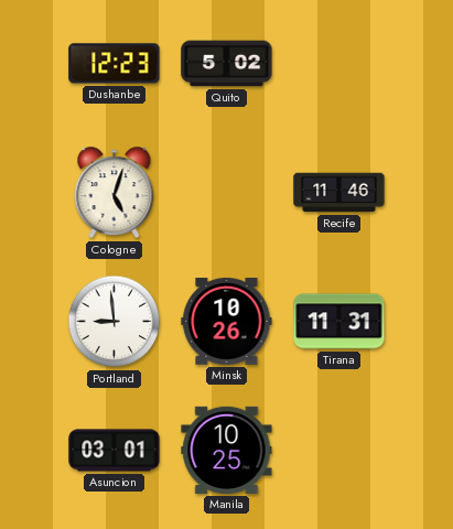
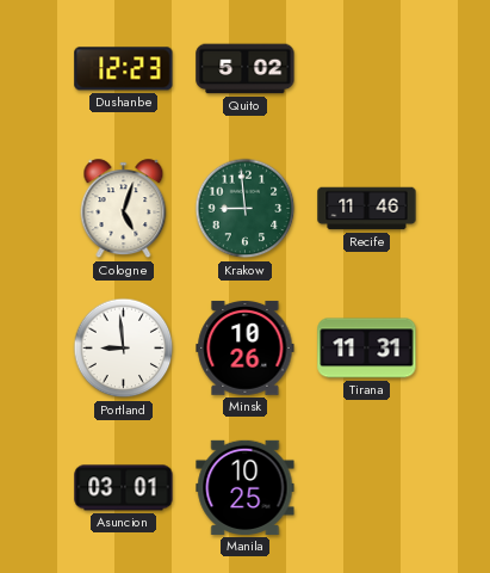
Krakow: none -> 8:59 (246, 209)
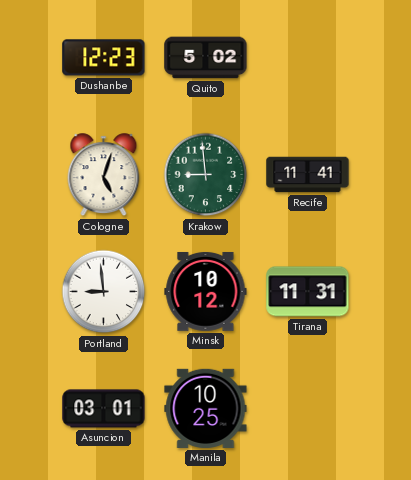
Recife: 11:46 -> 11:41 (308, 175)
Minsk: 10:26 -> 10:12 (206, 291)
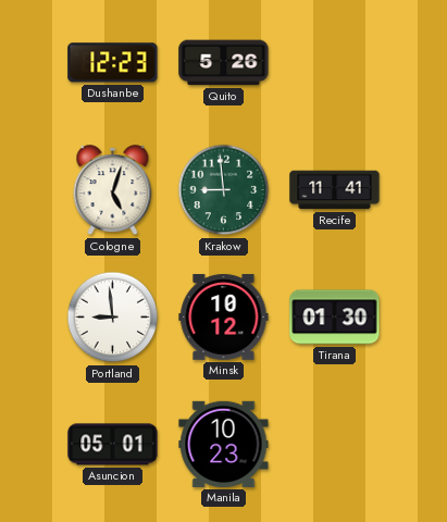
Quito: 5:02 -> 5:26 (224, 63)
Tirana: 11:31 -> 01:30 (335, 318)
Asuncion: 03:01 -> 05:01 (113, 445)
Manila: 10:25 -> 10:23 (224, 444)
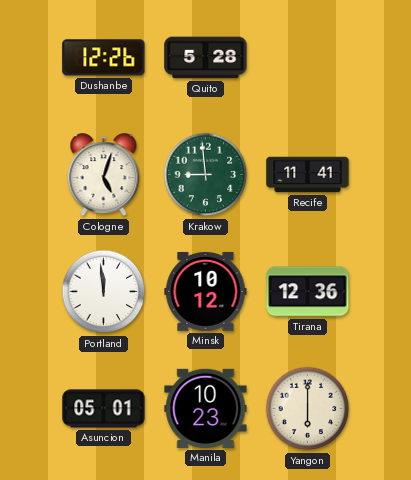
Dushanbe: 12:23 -> 12:26 (104, 58)
Quito: 5:26 -> 5:28 (206, 58)
Portland: 8:59 -> 11:59 (104, 292)
Tirana: 01:30 -> 12:36 (308, 292)
Yangon: none -> 6:00 (308, 409)
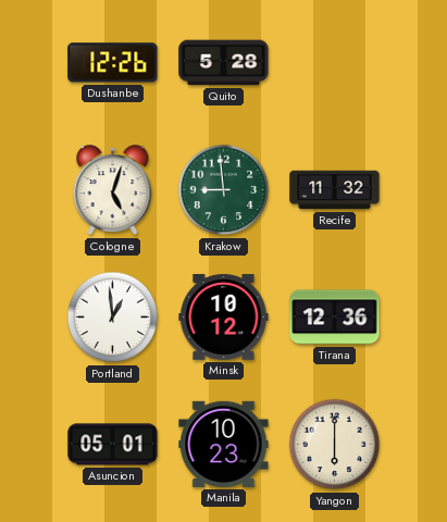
Recife: 11:41 -> 11:32 (335, 190)
Portland: 11:59 -> 12:59 (113, 318)
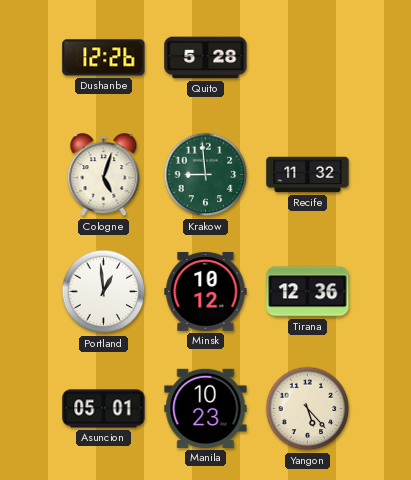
Yangon: 6:00 -> 5:23 (308, 409)
